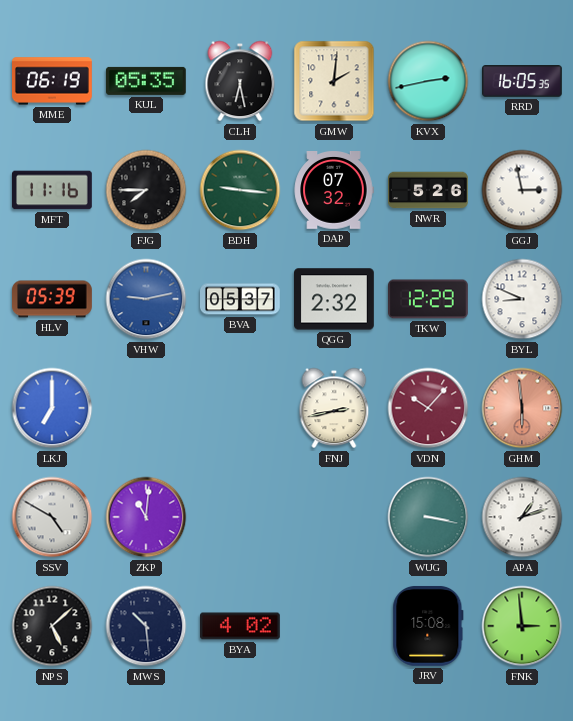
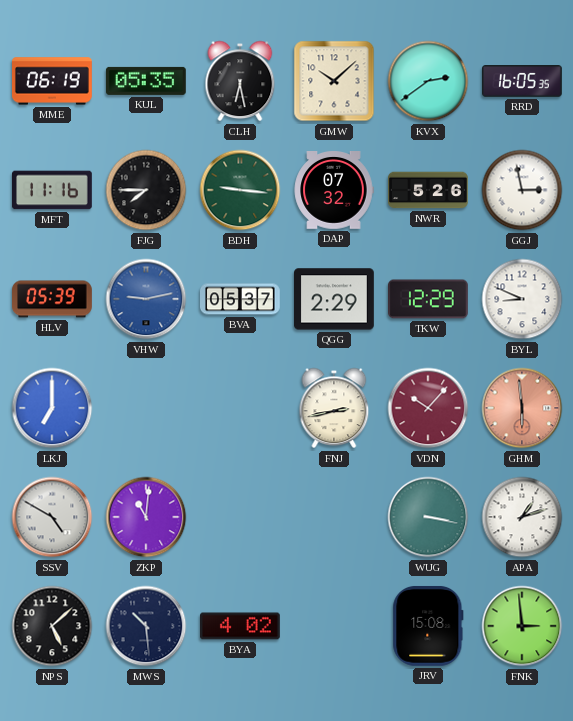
GMW: 2:01 -> 10:08 (334, 81)
KVX: 2:43 -> 2:39 (428, 81)
QGG: 2:32 -> 2:29 (335, 299)
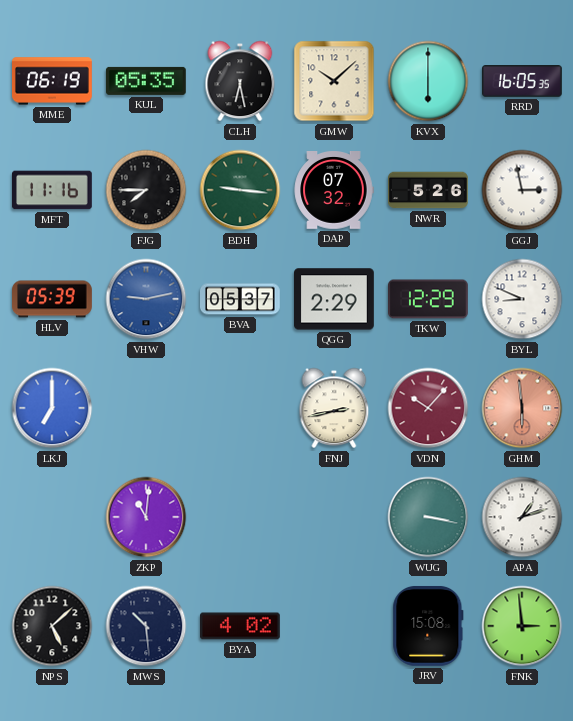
KVX: 2:39 -> 6:00 (428, 81)
SSV: 4:50 -> none (52, 517)
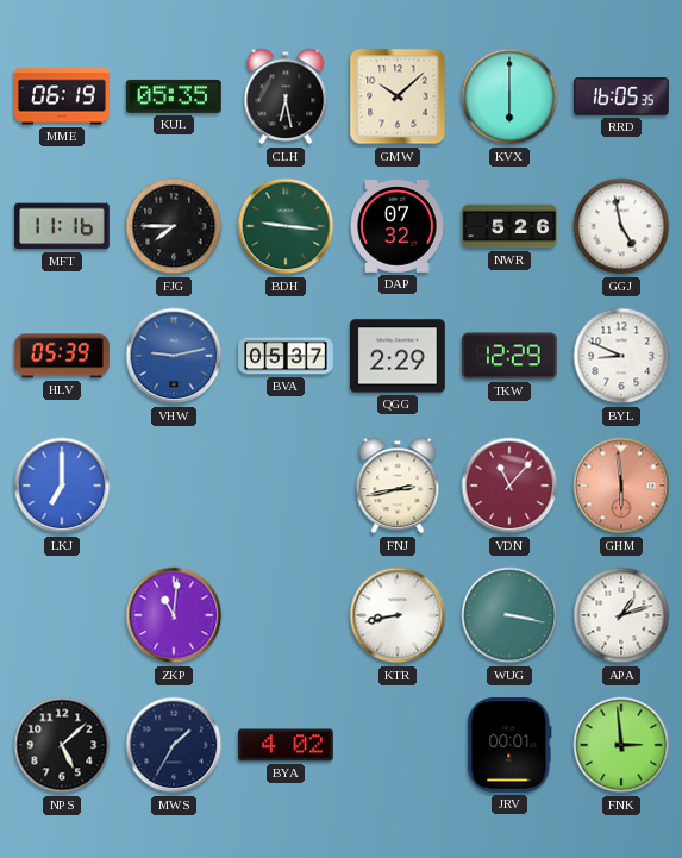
GGJ: 2:58 -> 4:58 (621, 226)
VDN: 10:07 -> 11:07 (509, 486)
KTR: none -> 8:43 (398, 615)
MWS: 10:29 -> 1:35 (174, 745)
JRV: 15:08 -> 00:01 (509, 745)
